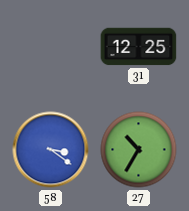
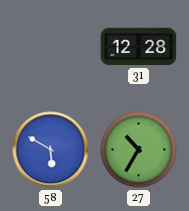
31: 12:25 -> 12:28 (139, 47)
58: 3:21 -> 5:50 (51, 150)
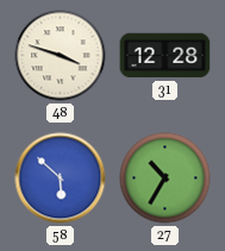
48: none -> 3:48 (61, 56)
58: 5:50 -> 5:52 (61, 178)
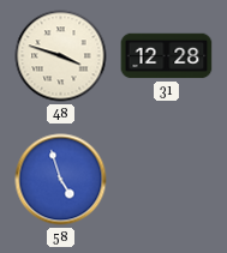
58: 5:52 -> 4:57 (61, 180)
27: 10:35 -> none (165, 178)
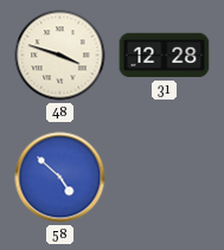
58: 4:57 -> 4:52 (60, 178)
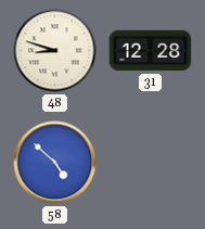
48: 3:48 -> 8:48 (55, 51)
